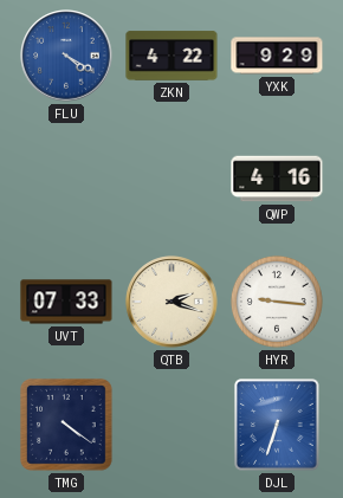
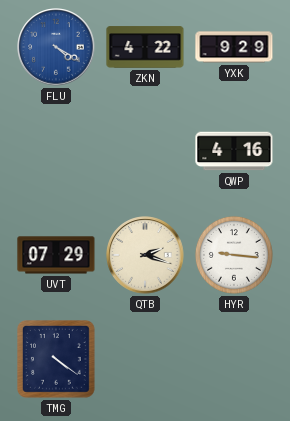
UVT: 07:33 -> 07:29 (56, 255)
DJL: 6:33 -> none (278, 426)
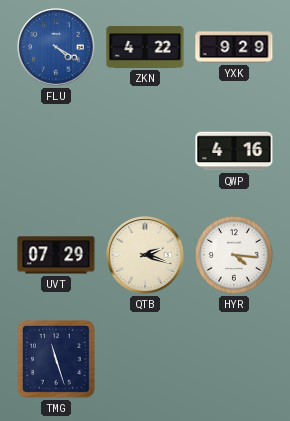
HYR: 9:16 -> 4:16 (234, 255)
TMG: 4:21 -> 11:27 (57, 360)
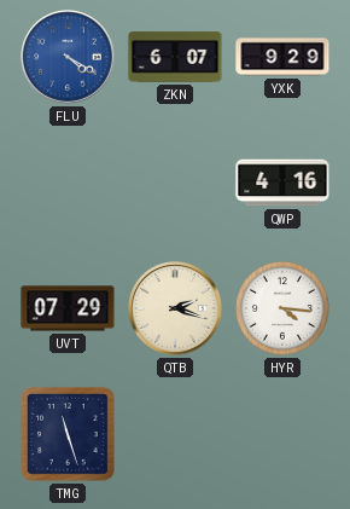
ZKN: 4:22 -> 6:07 (175, 57)
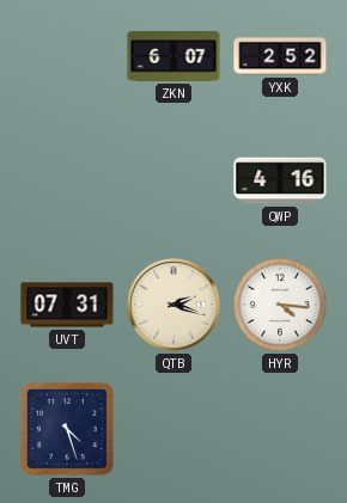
FLU: 4:20 -> none (68, 57)
YXK: 9:29 -> 2:52 (280, 56)
UVT: 07:29 -> 07:31 (67, 305)
TMG: 11:27 -> 4:27 (68, 430)
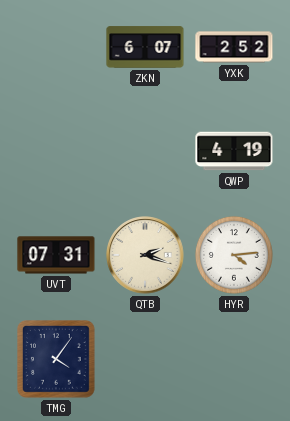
QWP: 4:16 -> 4:19 (234, 151)
HYR: 4:16 -> 4:14 (234, 255)
TMG: 4:27 -> 4:06 (57, 360)
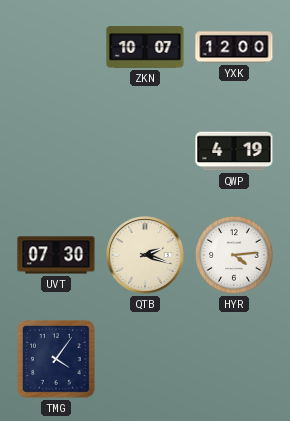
ZKN: 6:07 -> 10:07 (145, 47)
YXK: 2:52 -> 12:00 (234, 47)
UVT: 07:31 -> 07:30 (56, 255)
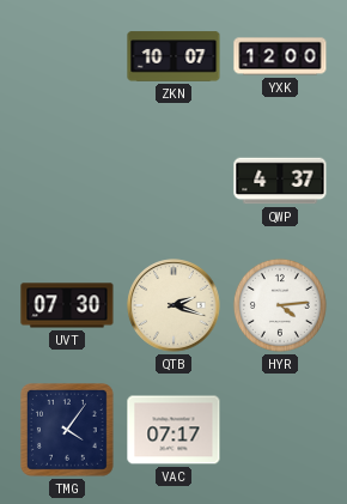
QWP: 4:19 -> 4:37 (280, 181)
VAC: none -> 07:17 (173, 430)
